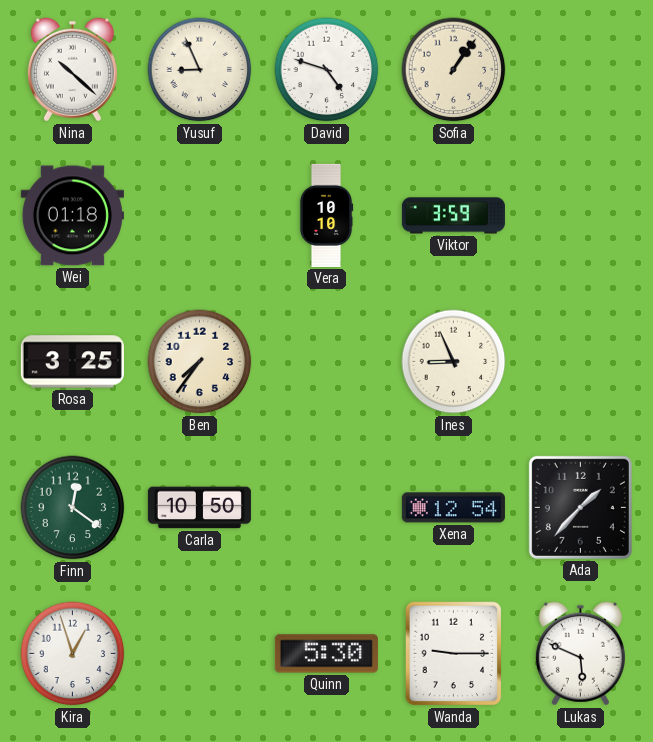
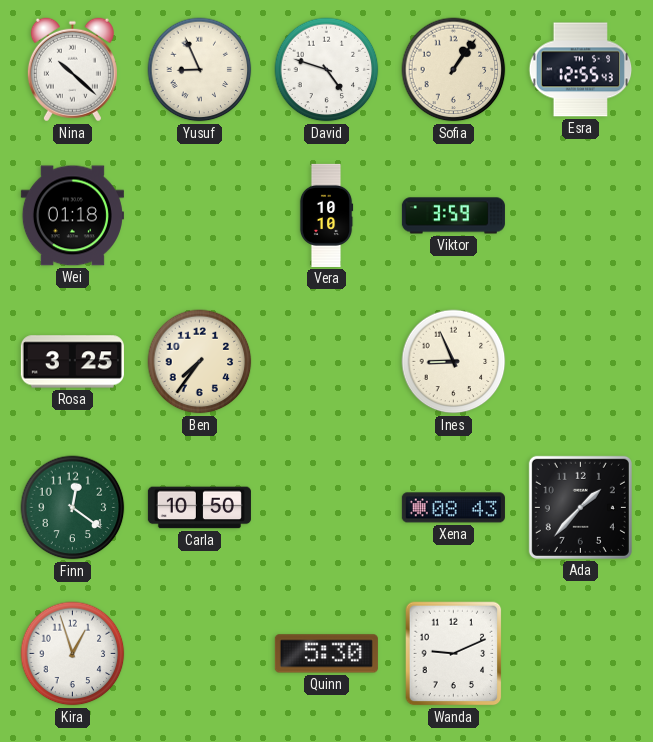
Esra: none -> 12:55 (581, 70)
Xena: 12:54 -> 08:43 (453, 508)
Wanda: 9:15 -> 9:11 (454, 654)
Lukas: 5:49 -> none (580, 654)
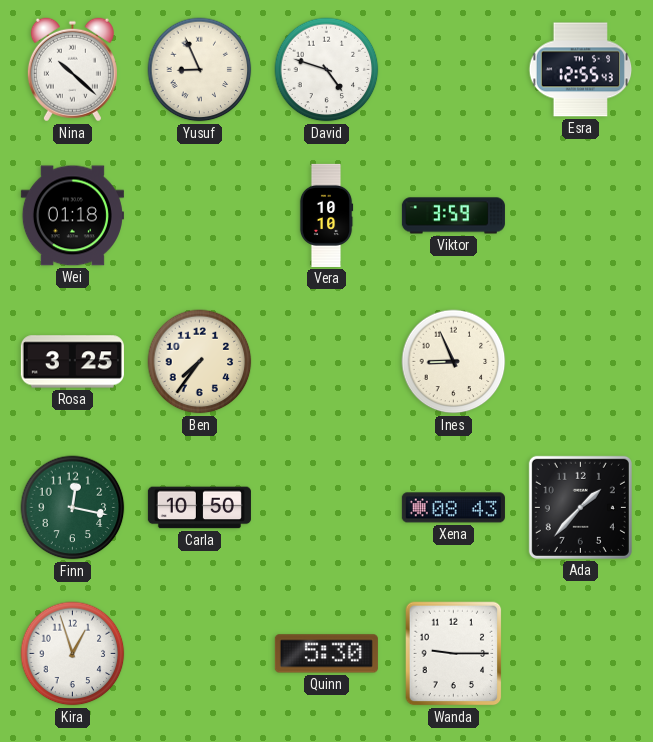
Sofia: 1:06 -> none (454, 70)
Finn: 12:21 -> 12:17 (73, 508)
Wanda: 9:11 -> 9:15 (454, 654)
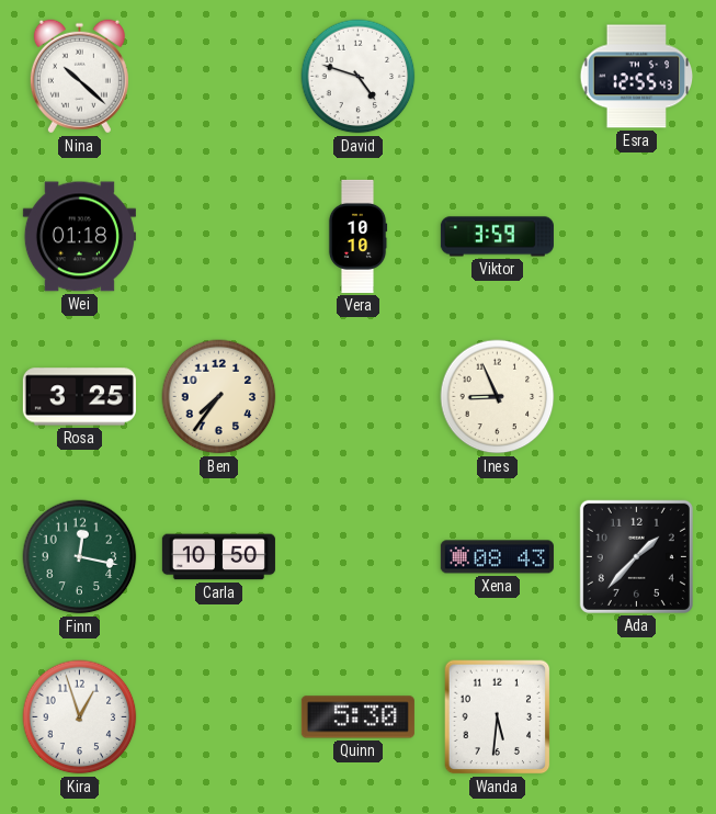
Yusuf: 8:56 -> none (200, 70)
Wanda: 9:15 -> 5:31 (498, 717)
